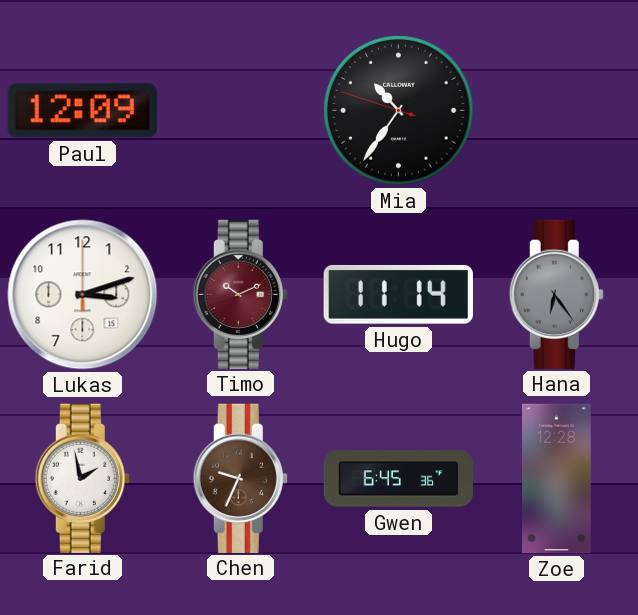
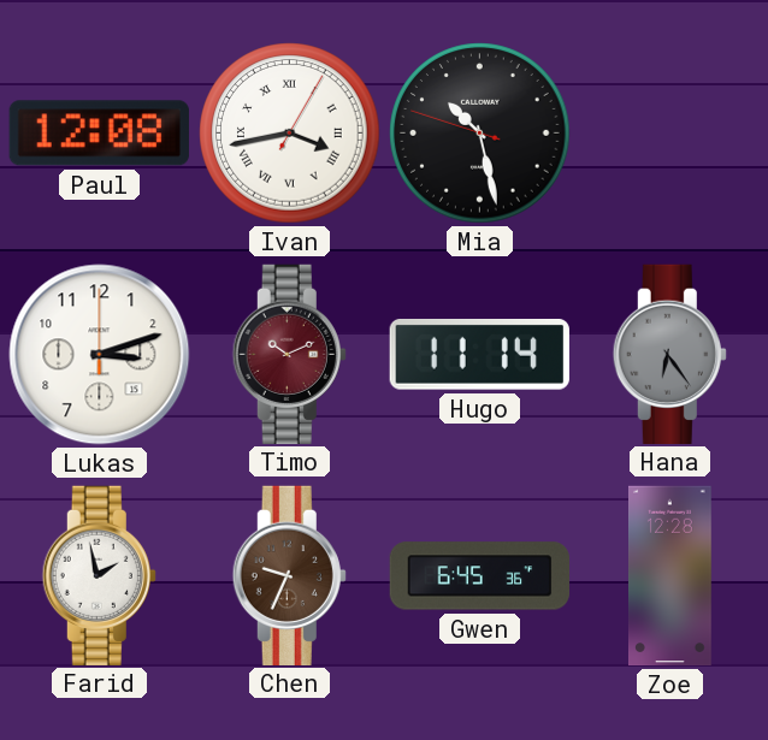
Paul: 12:09 -> 12:08 (99, 134)
Ivan: none -> 3:43 (290, 134)
Mia: 10:35 -> 10:27 (480, 134)
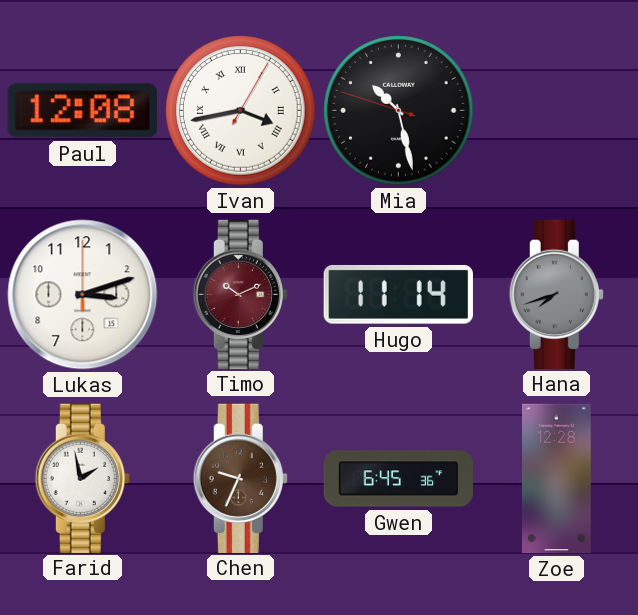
Hana: 6:24 -> 7:42 (556, 294)
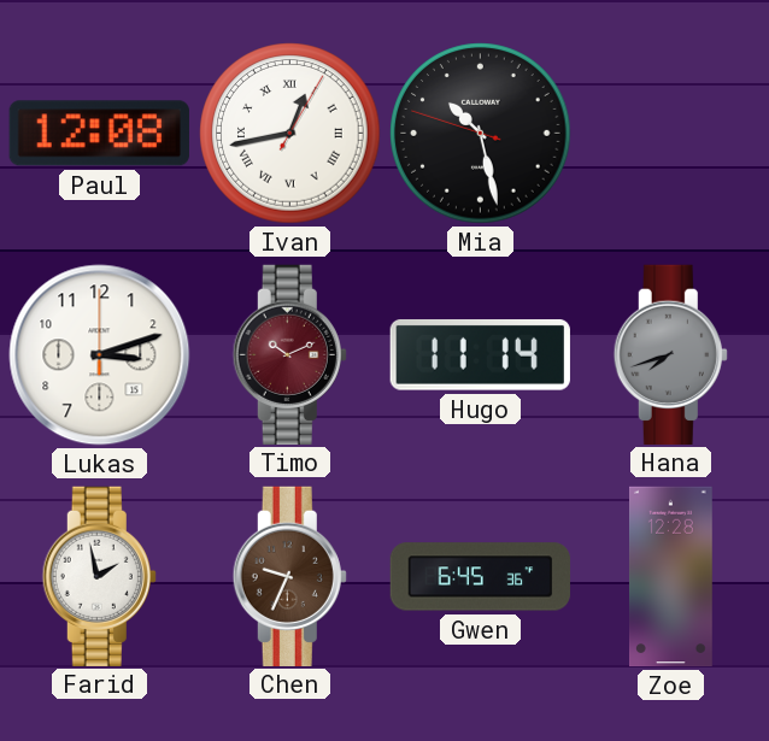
Ivan: 3:43 -> 12:43 (290, 134)
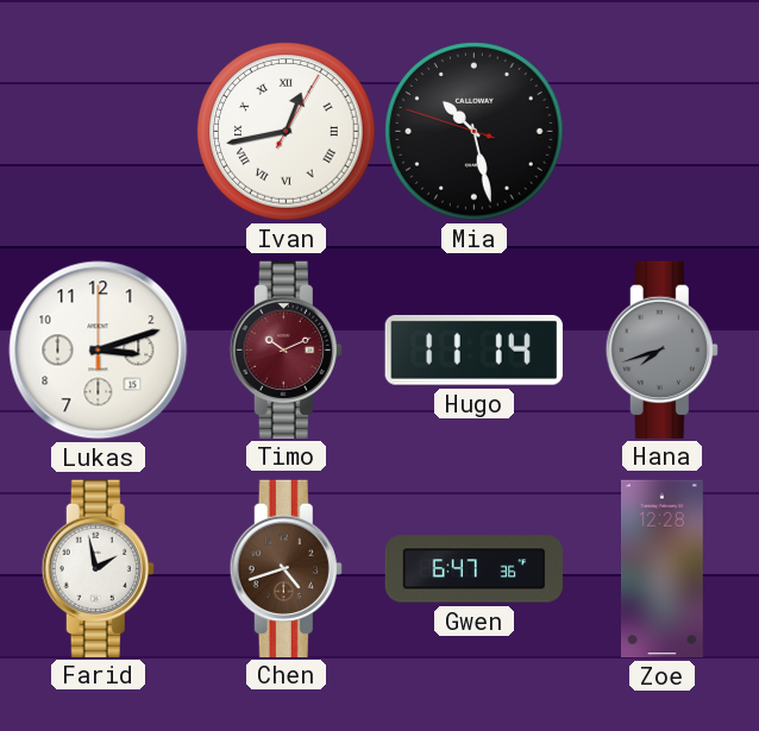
Paul: 12:08 -> none (99, 134)
Chen: 9:34 -> 4:42 (286, 568)
Gwen: 6:45 -> 6:47 (475, 569)
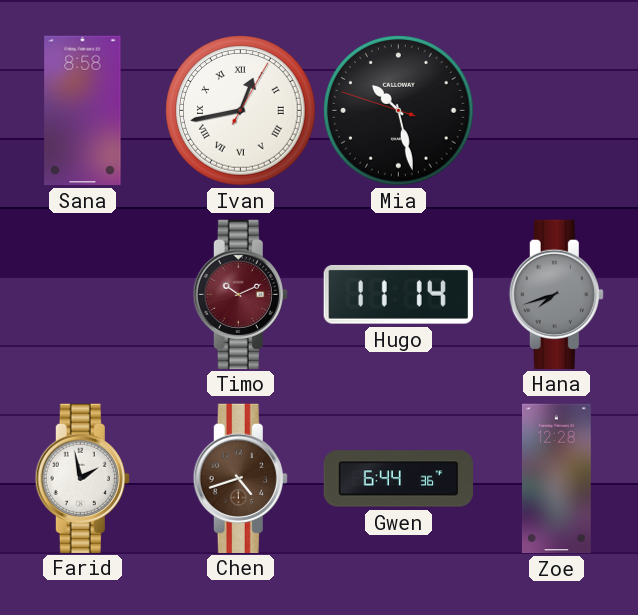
Sana: none -> 8:58 (83, 111)
Lukas: 3:12 -> none (99, 351)
Gwen: 6:47 -> 6:44 (399, 479)
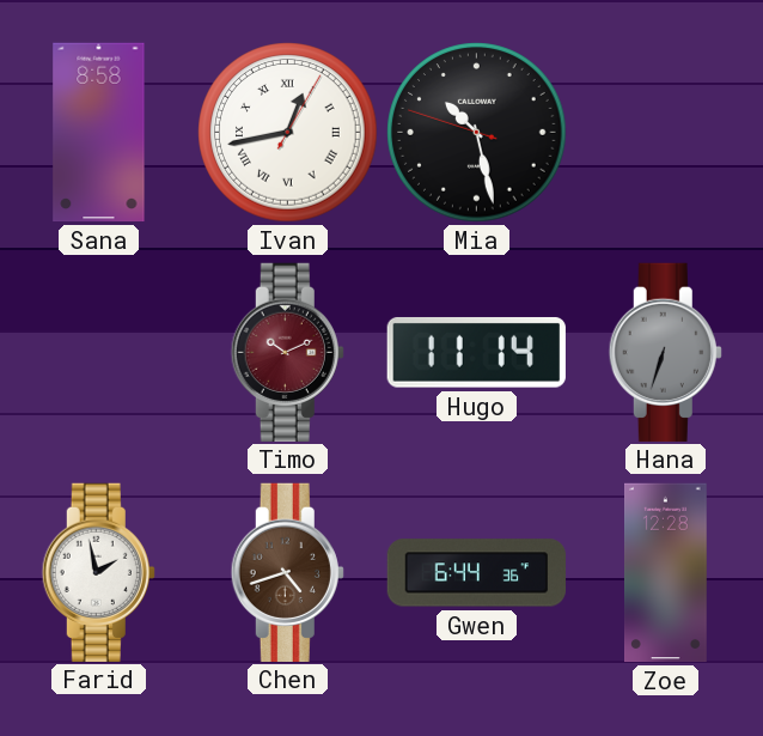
Hana: 7:42 -> 6:33 (665, 352)
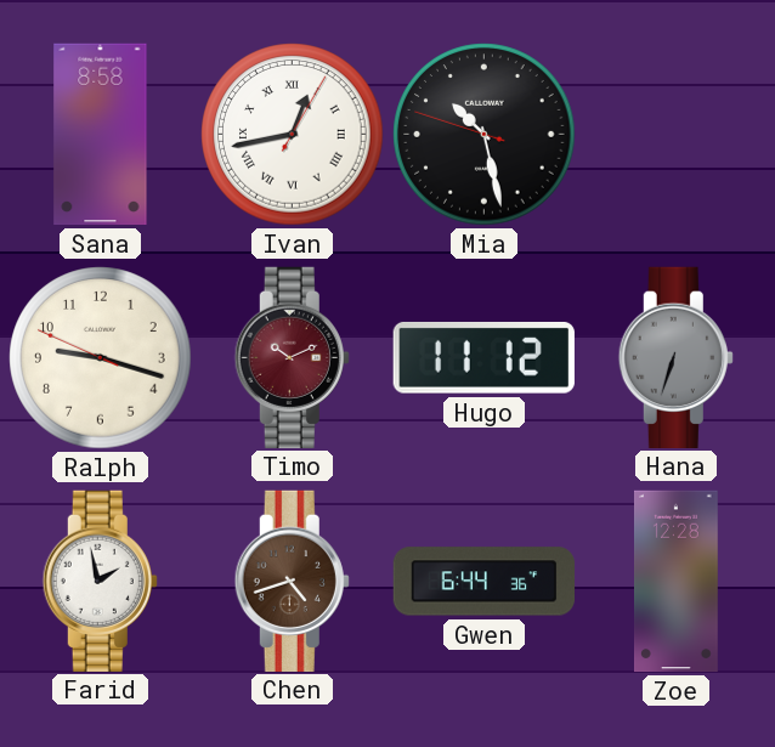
Ralph: none -> 9:17 (101, 358)
Hugo: 11:14 -> 11:12 (483, 357)
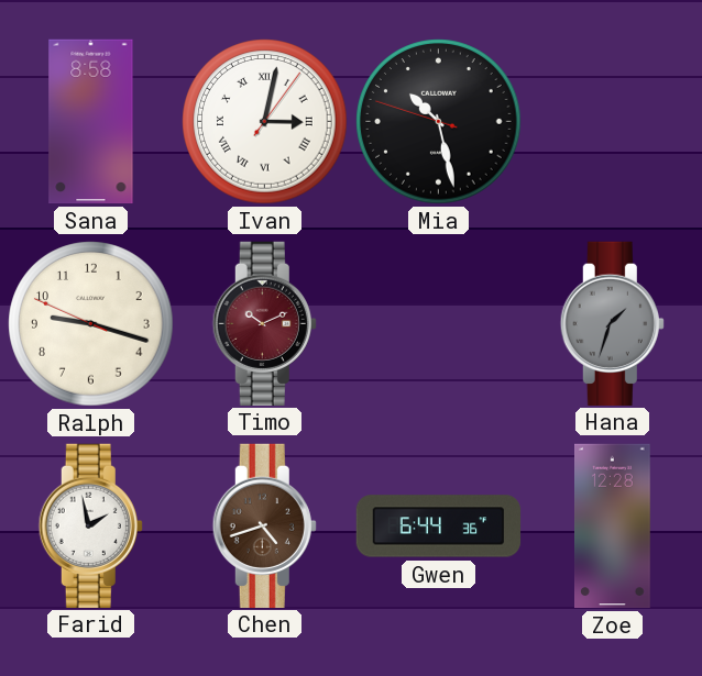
Ivan: 12:43 -> 3:02 (265, 122)
Hugo: 11:12 -> none (483, 357)
Hana: 6:33 -> 1:33 (612, 323)
